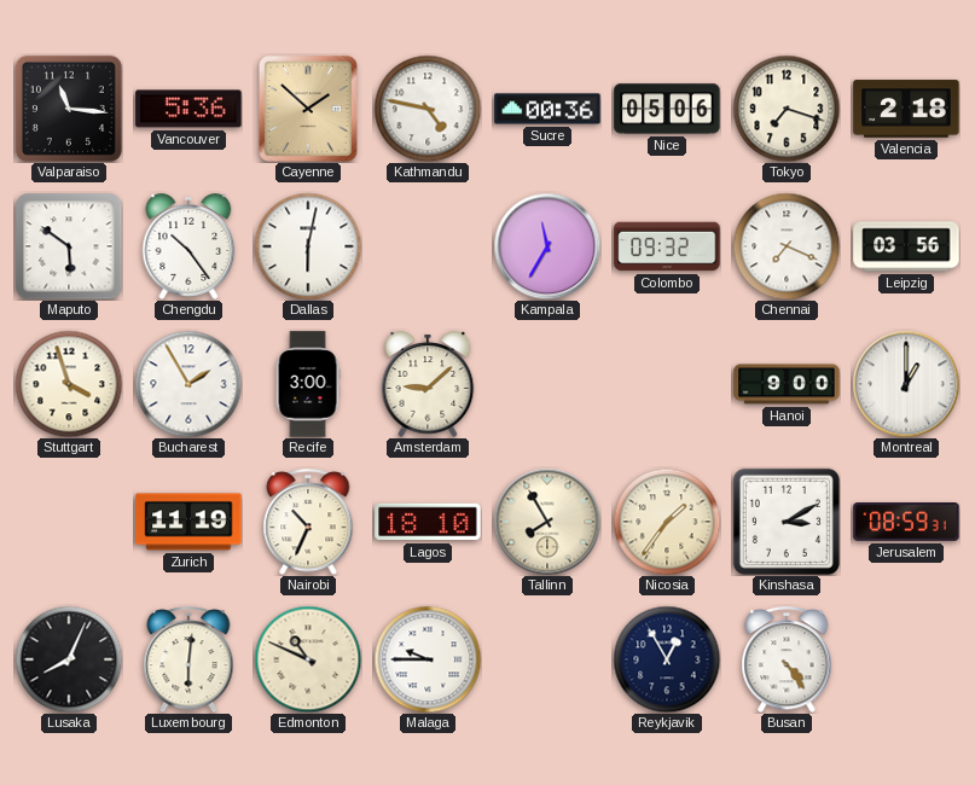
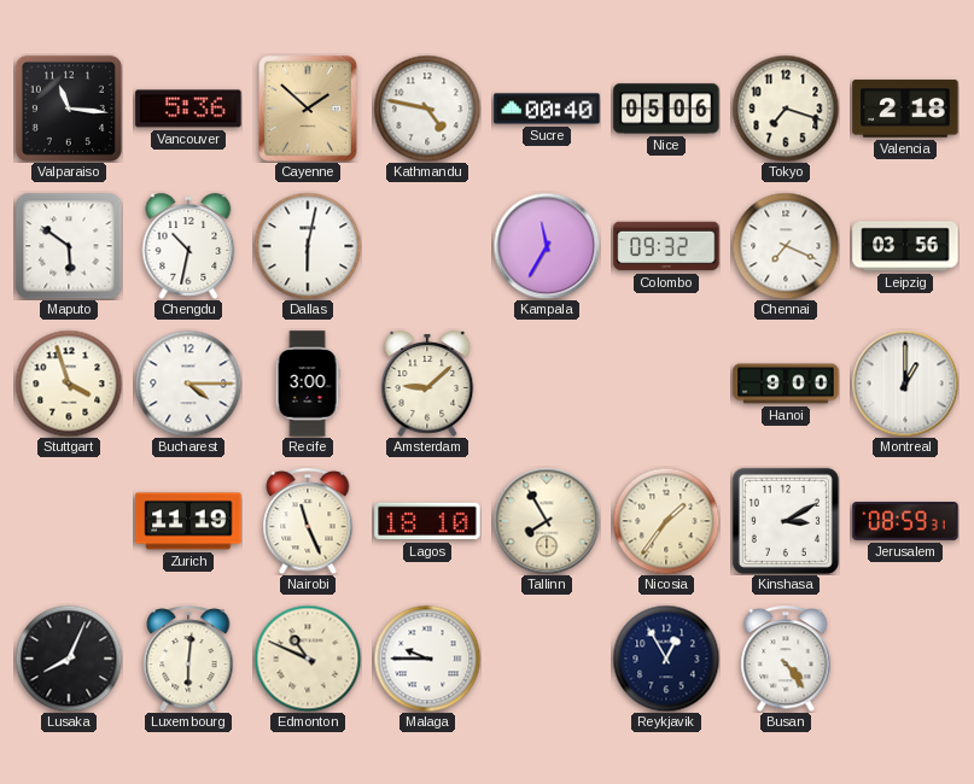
Sucre: 00:36 -> 00:40 (547, 109)
Chengdu: 10:24 -> 10:32 (188, 246)
Bucharest: 1:55 -> 4:15 (188, 384)
Nairobi: 10:34 -> 11:26 (308, 521)
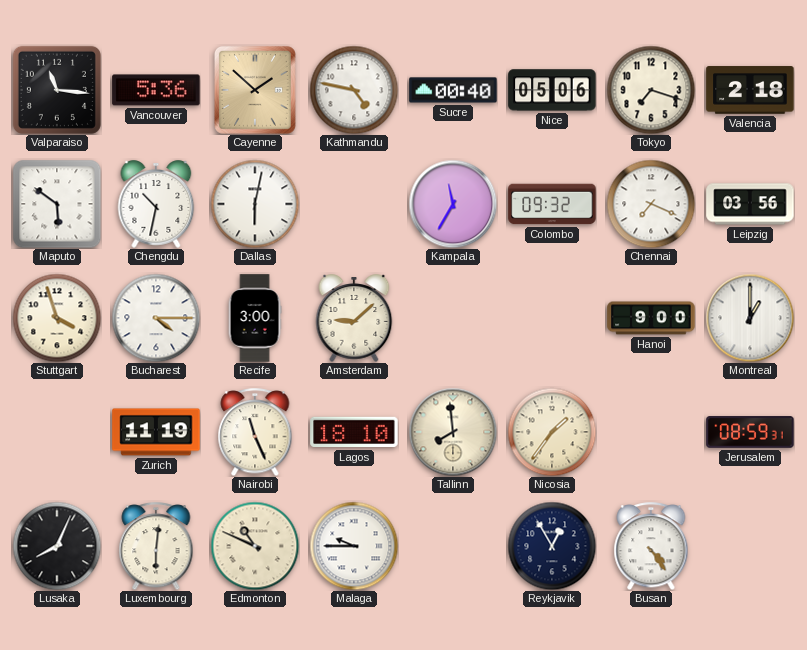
Tallinn: 7:55 -> 7:59 (453, 432)
Kinshasa: 3:10 -> none (786, 521)
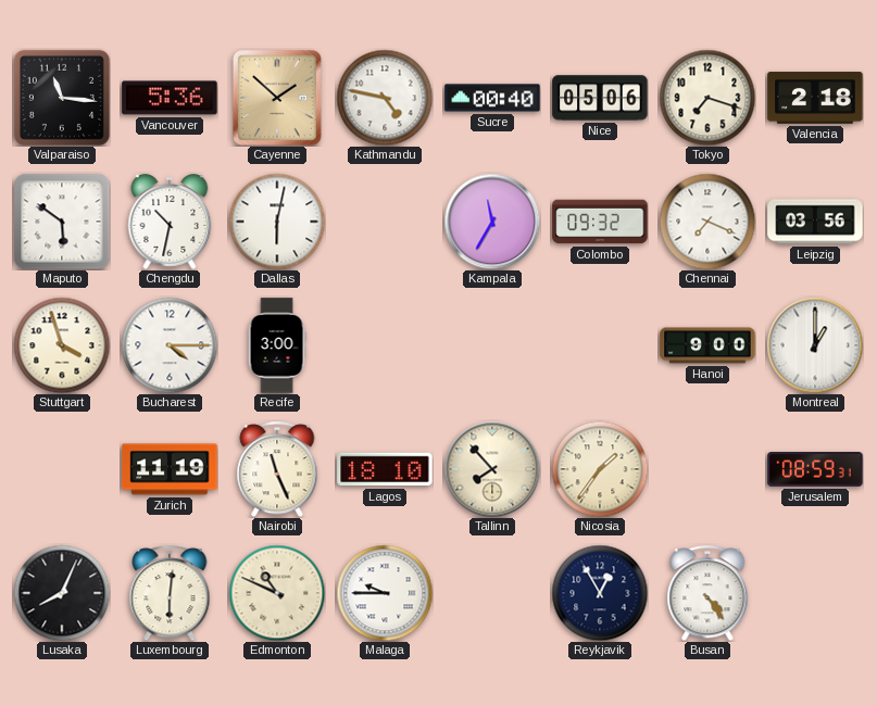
Amsterdam: 9:08 -> none (354, 318)
Tallinn: 7:59 -> 7:53 (492, 469)
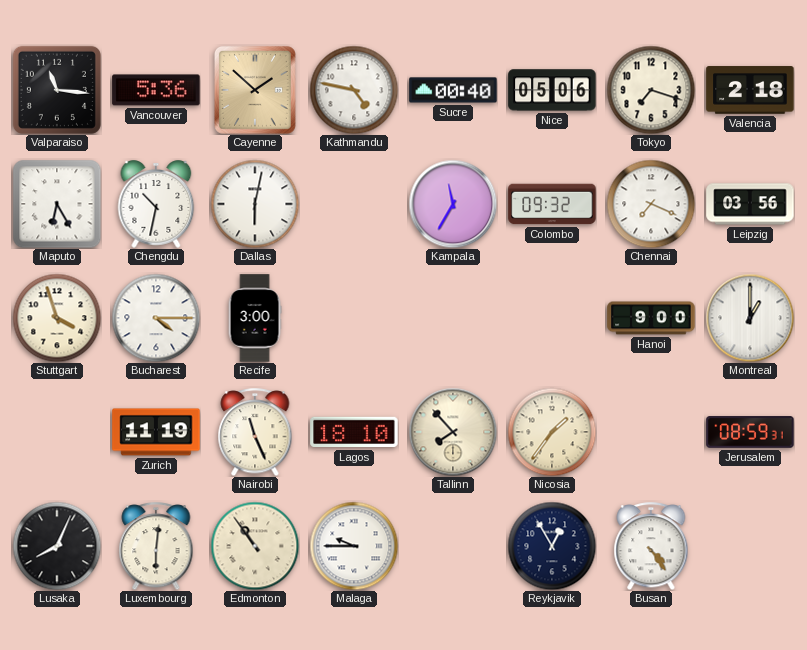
Maputo: 5:51 -> 6:25 (57, 204)
Edmonton: 10:49 -> 10:54 (255, 546)
